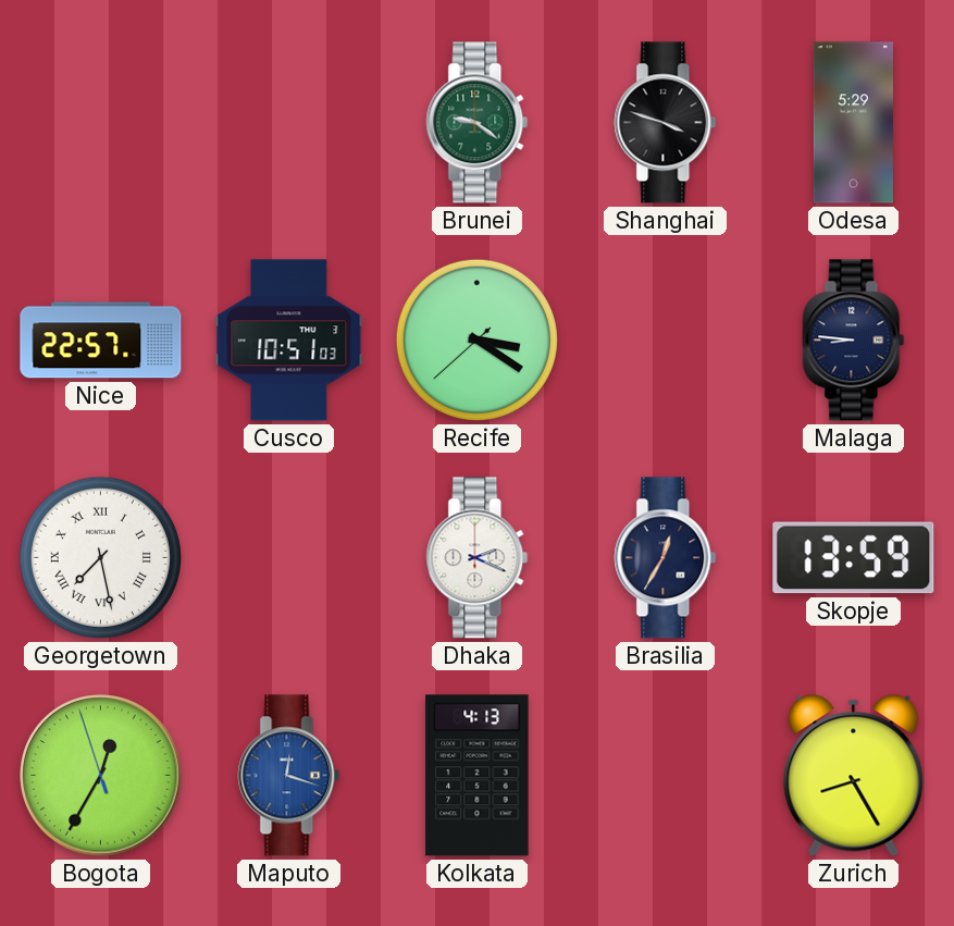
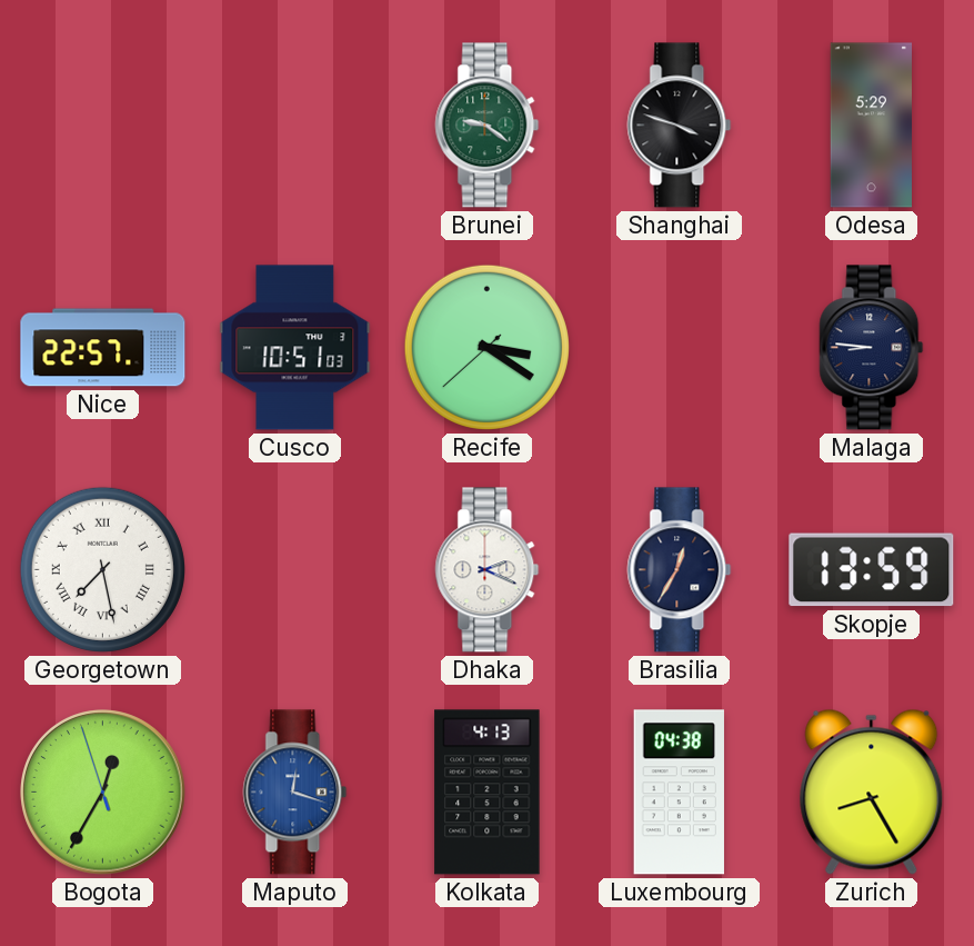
Luxembourg: none -> 04:38 (679, 793)
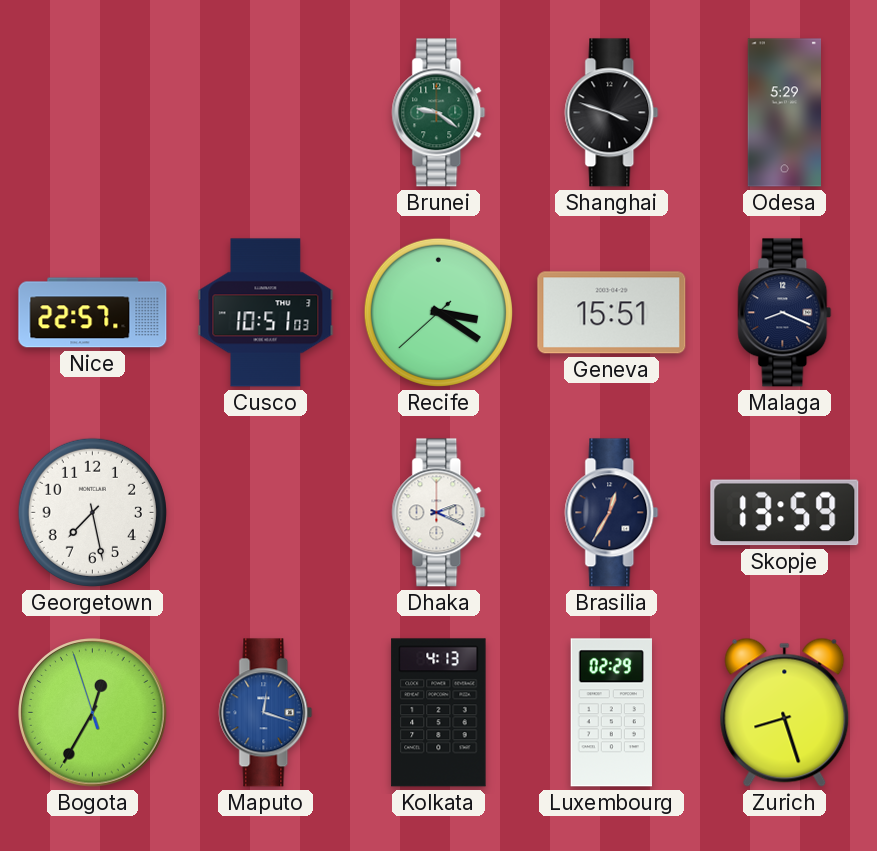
Geneva: none -> 15:51 (612, 313)
Malaga: 8:46 -> 8:19 (785, 313)
Georgetown numerals: Roman -> Arabic (92, 512)
Luxembourg: 04:38 -> 02:29 (611, 713)
Zurich: 8:25 -> 8:27 (785, 712)
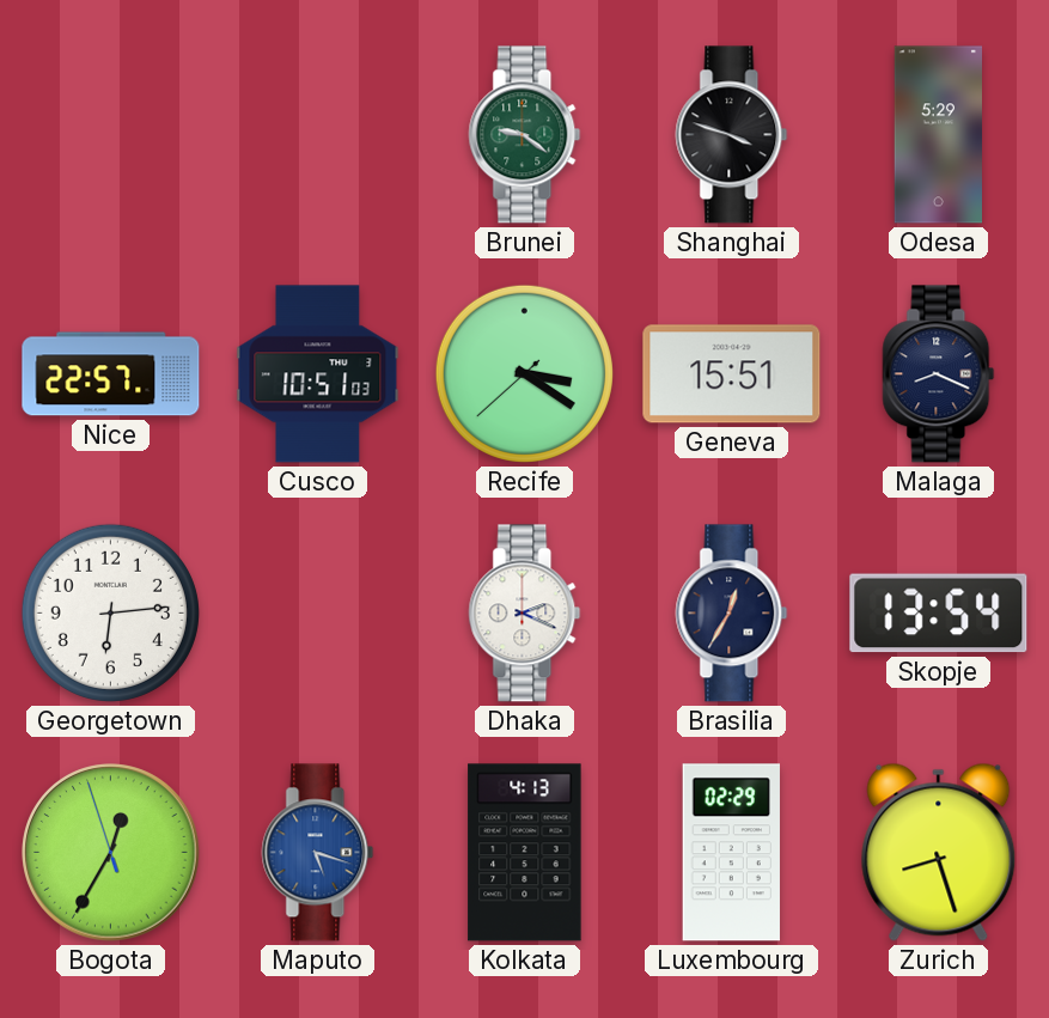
Georgetown: 7:28 -> 6:14 (110, 612)
Skopje: 13:59 -> 13:54 (939, 614)
Maputo: 12:18 -> 5:18 (318, 853)
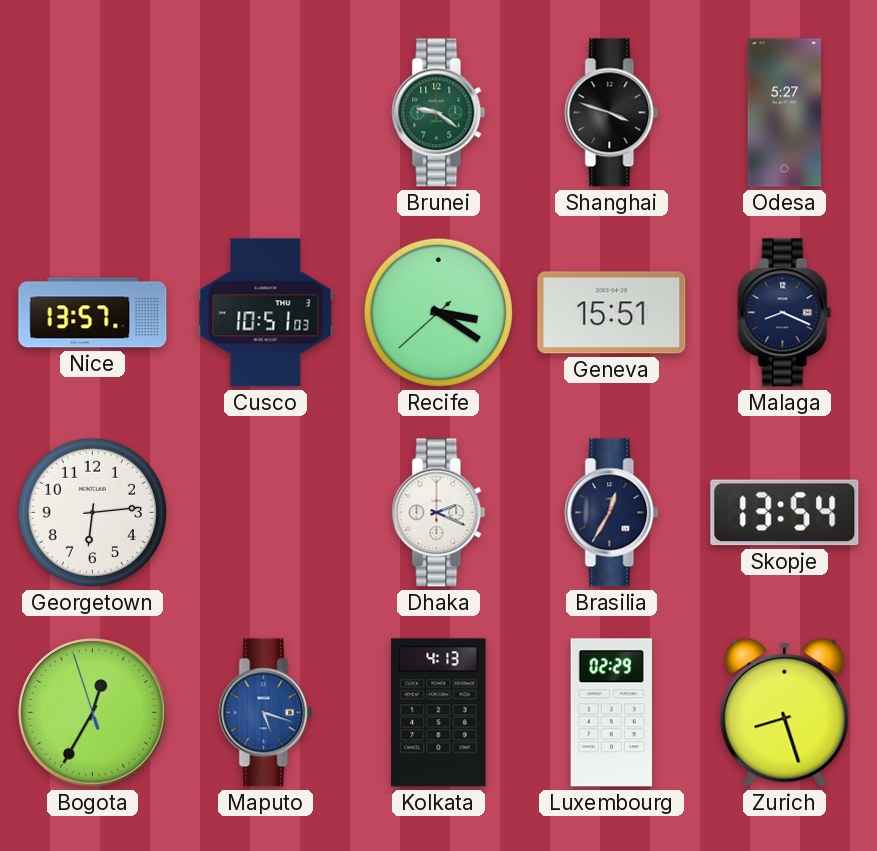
Odesa: 5:29 -> 5:27 (784, 113)
Nice: 22:57 -> 13:57 (93, 313)
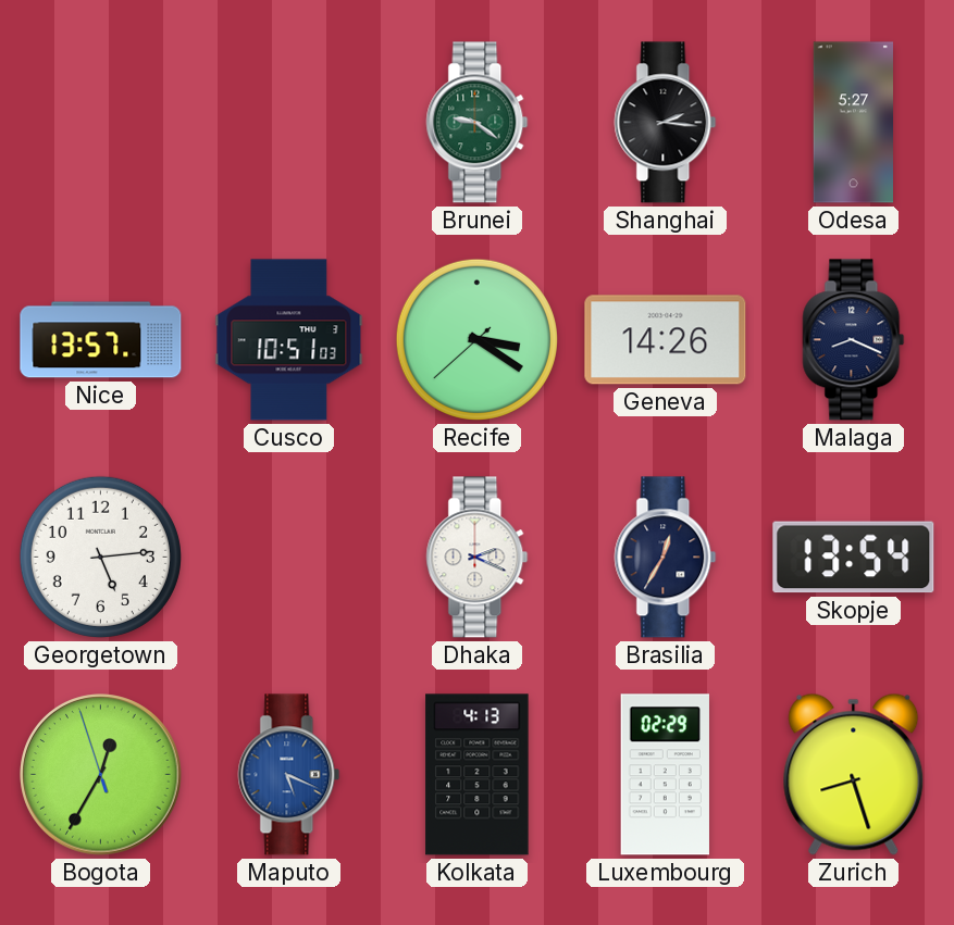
Shanghai: 3:48 -> 2:16 (666, 123)
Geneva: 15:51 -> 14:26 (666, 340)
Georgetown: 6:14 -> 5:14 (100, 557)
Maputo: 5:18 -> 5:19 (289, 775)
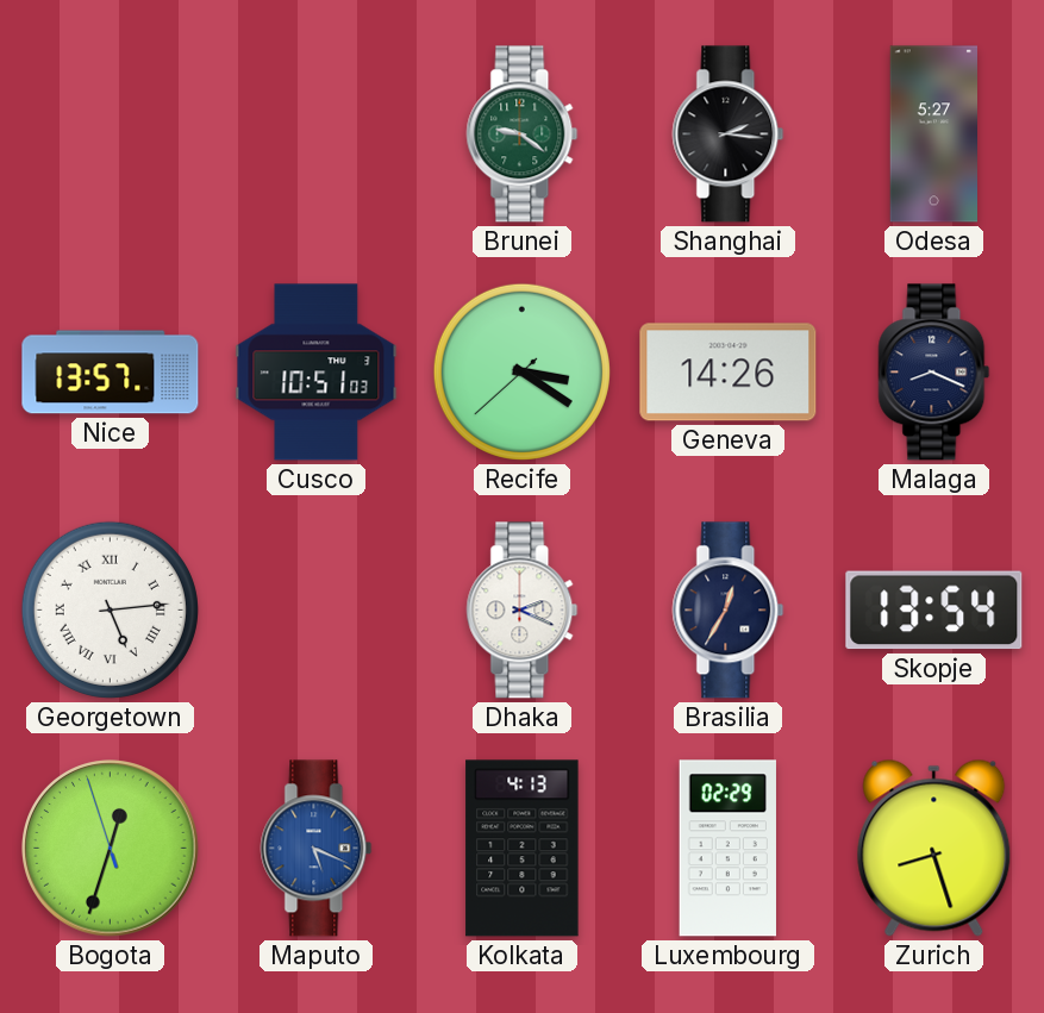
Georgetown numerals: Arabic -> Roman (110, 609)
Bogota: 12:34 -> 12:32 (111, 849)
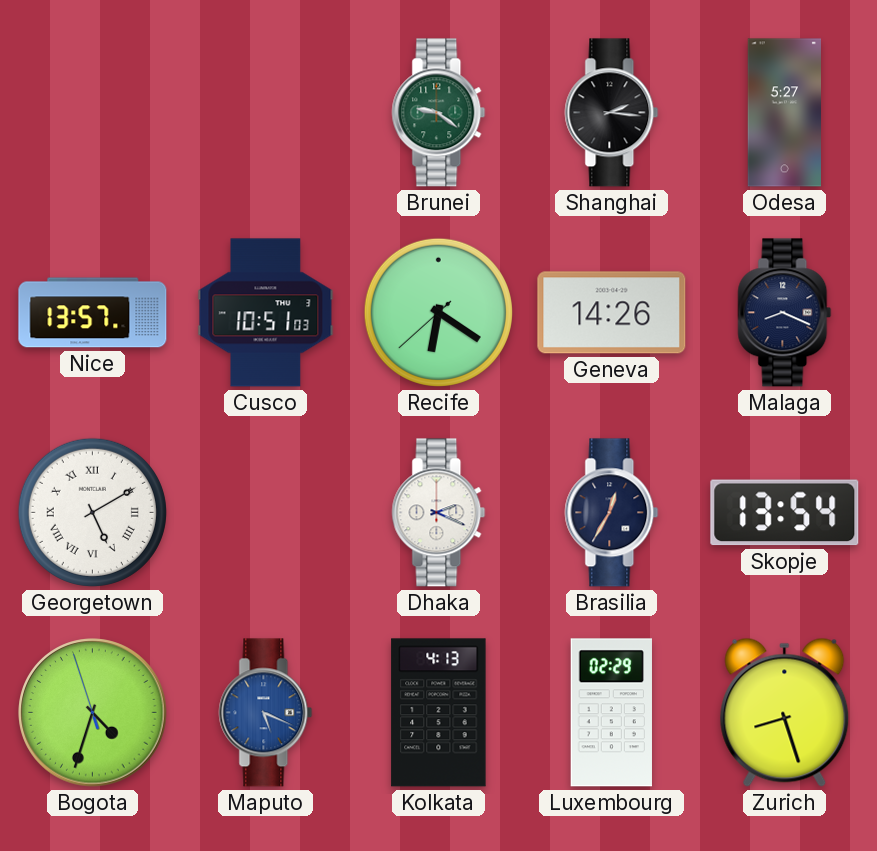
Recife: 3:20 -> 6:20 (438, 312)
Georgetown: 5:14 -> 5:10 (92, 512)
Bogota: 12:32 -> 4:32 (93, 713)
